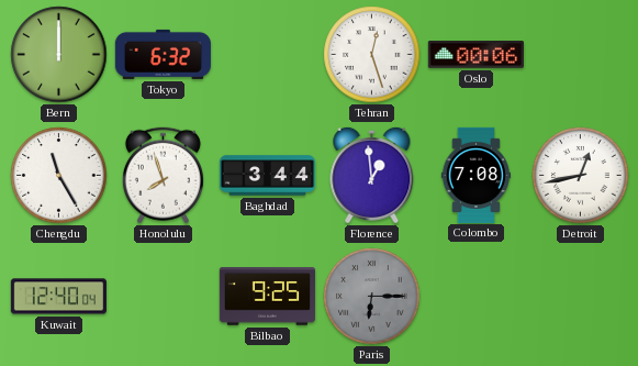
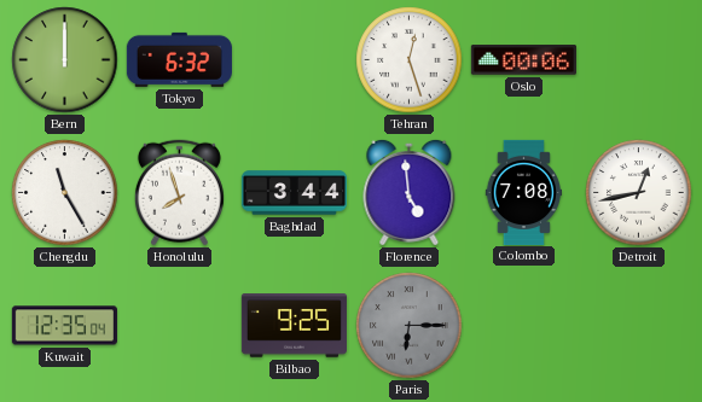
Florence: 12:59 -> 4:59 (410, 192)
Kuwait: 12:40 -> 12:35 (64, 326)
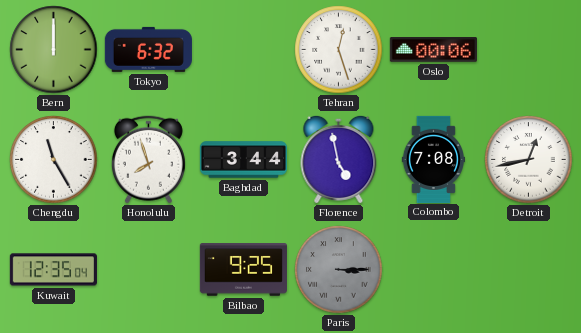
Florence: 4:59 -> 4:58 (339, 159)
Paris: 6:15 -> 3:15 (339, 270)
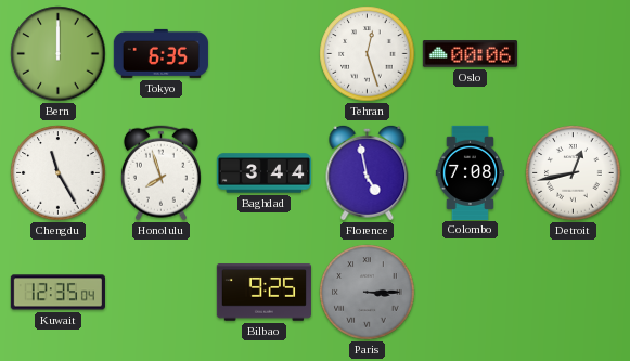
Tokyo: 6:32 -> 6:35 (160, 53)
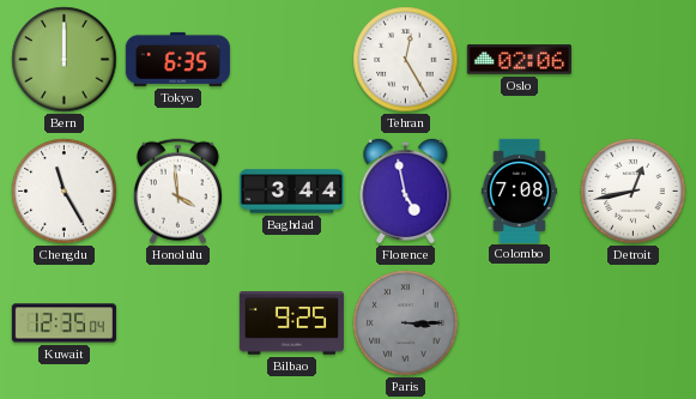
Tehran: 12:27 -> 12:25 (406, 60)
Oslo: 00:06 -> 02:06 (519, 60)
Honolulu: 7:57 -> 3:59 (177, 192)
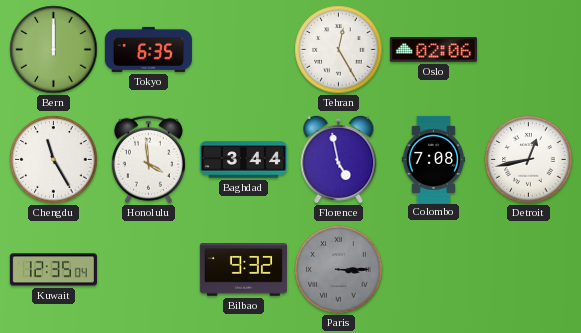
Bilbao: 9:25 -> 9:32 (243, 270)
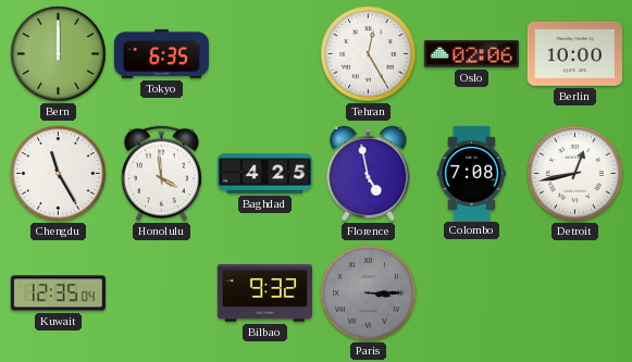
Berlin: none -> 10:00 (574, 53)
Baghdad: 3:44 -> 4:25 (264, 174)
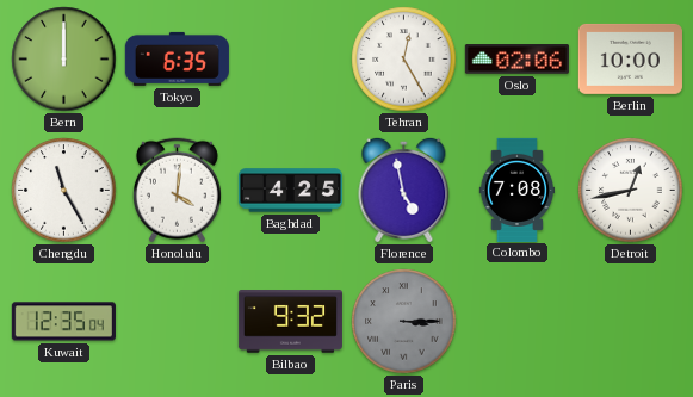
Honolulu: 3:59 -> 4:01 (177, 191)
